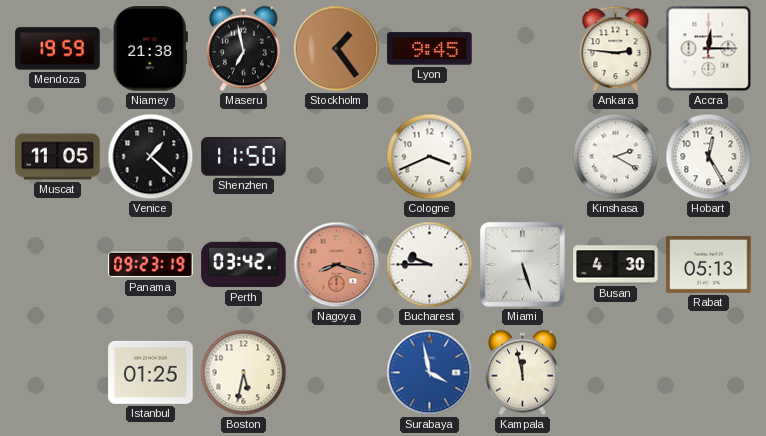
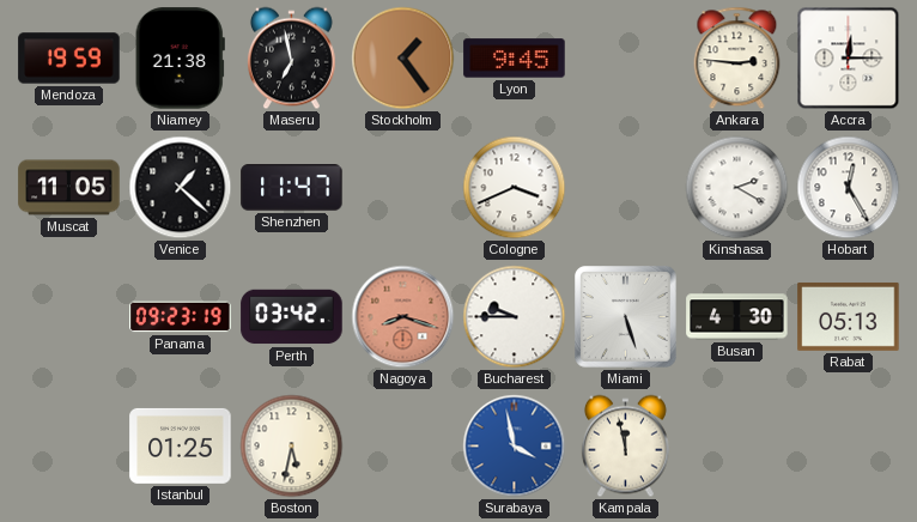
Shenzhen: 11:50 -> 11:47 (292, 188)
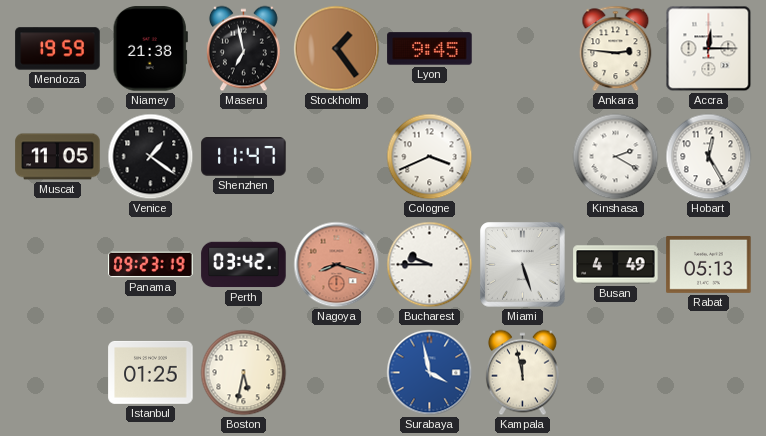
Venice: 1:22 -> 1:21 (151, 157)
Busan: 4:30 -> 4:49 (616, 265)
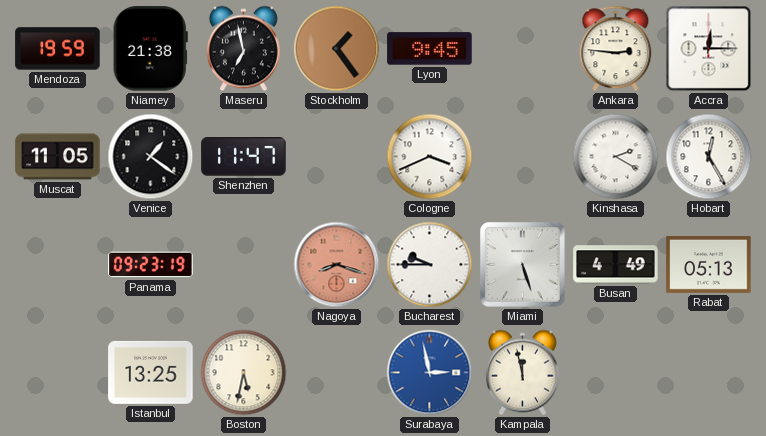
Perth: 03:42 -> none (244, 265)
Istanbul: 01:25 -> 13:25 (151, 372)
Surabaya: 3:58 -> 2:58 (430, 373)
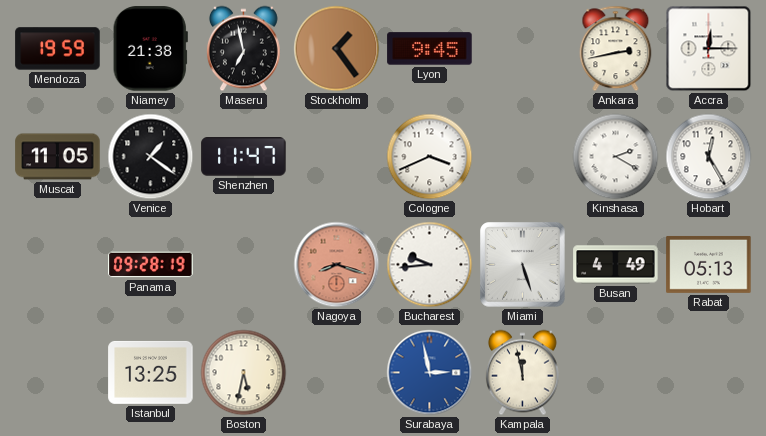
Ankara: 2:46 -> 2:43 (616, 49)
Panama: 09:23 -> 09:28 (151, 265)
Bucharest: 9:45 -> 9:44 (430, 265)
